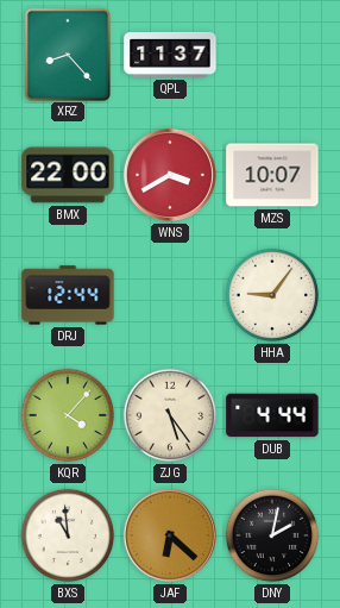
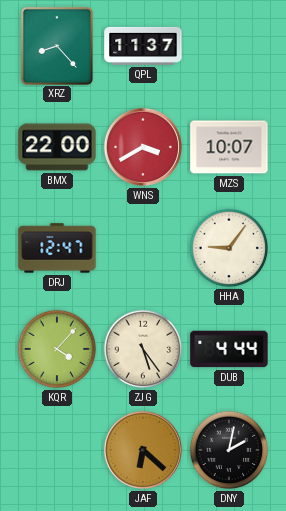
DRJ: 12:44 -> 12:47 (57, 248)
BXS: 10:59 -> none (68, 535)
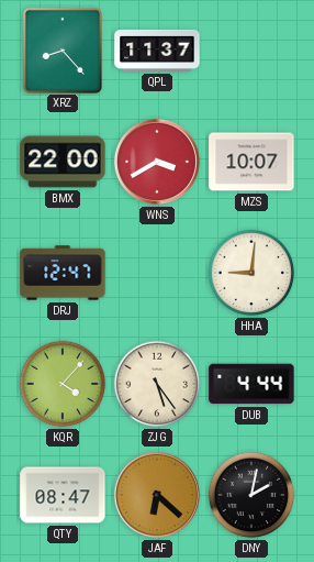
HHA: 9:06 -> 9:01 (251, 273)
QTY: none -> 08:47 (63, 495)
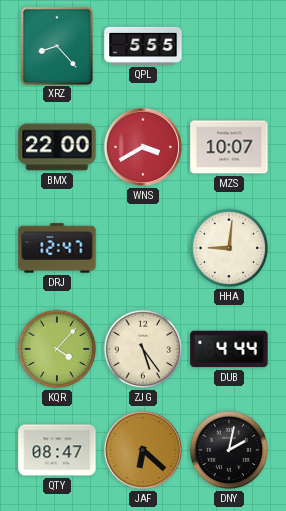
QPL: 11:37 -> 5:55 (143, 46)
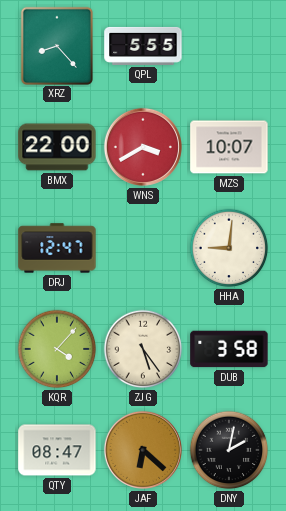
DUB: 4:44 -> 3:58 (229, 349)
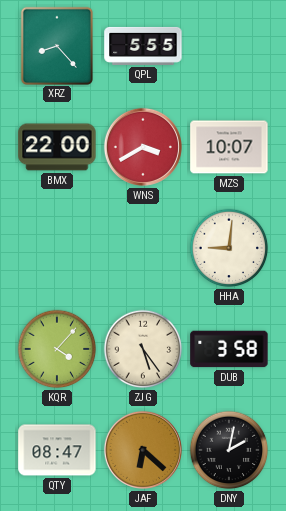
DRJ: 12:47 -> none (57, 248)
